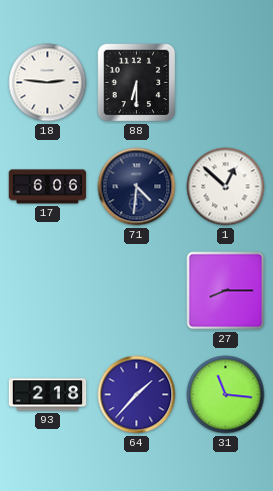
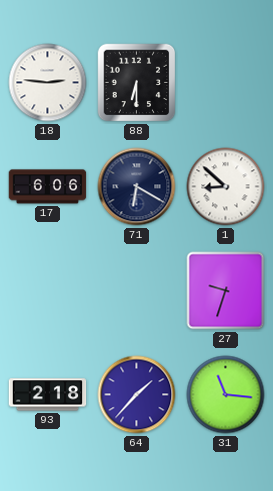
71: 4:31 -> 6:20 (137, 187)
1: 12:52 -> 8:52 (226, 187)
27: 8:15 -> 9:33 (226, 291)
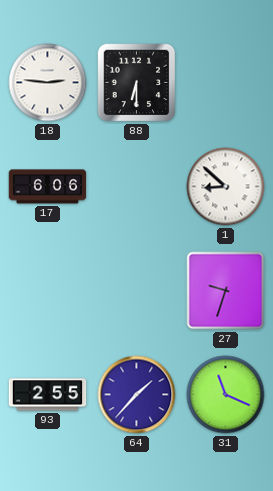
71: 6:20 -> none (137, 187)
93: 2:18 -> 2:55 (48, 395)
31: 11:16 -> 11:19 (226, 395)
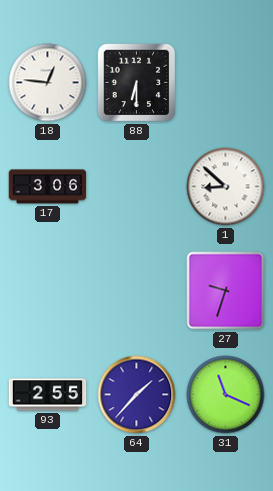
18: 2:46 -> 12:46 (48, 83)
17: 6:06 -> 3:06 (48, 187)
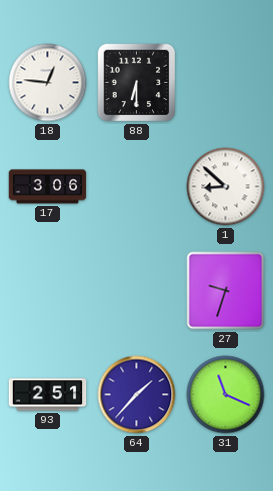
93: 2:55 -> 2:51 (48, 395)
